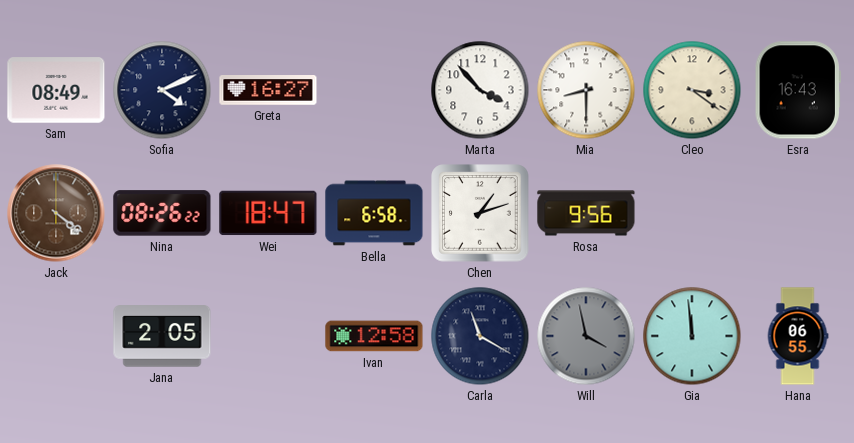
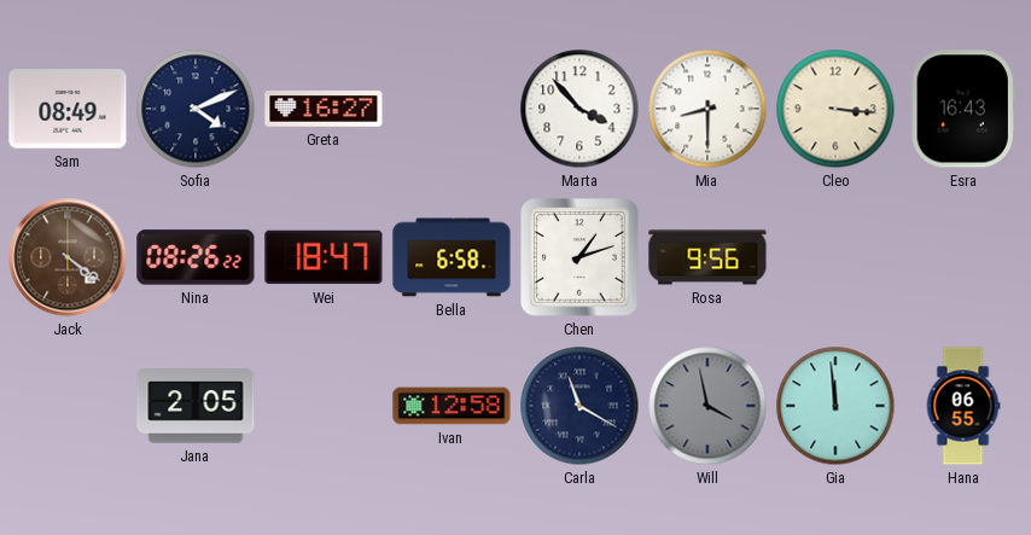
Cleo: 3:21 -> 3:16 (835, 109)
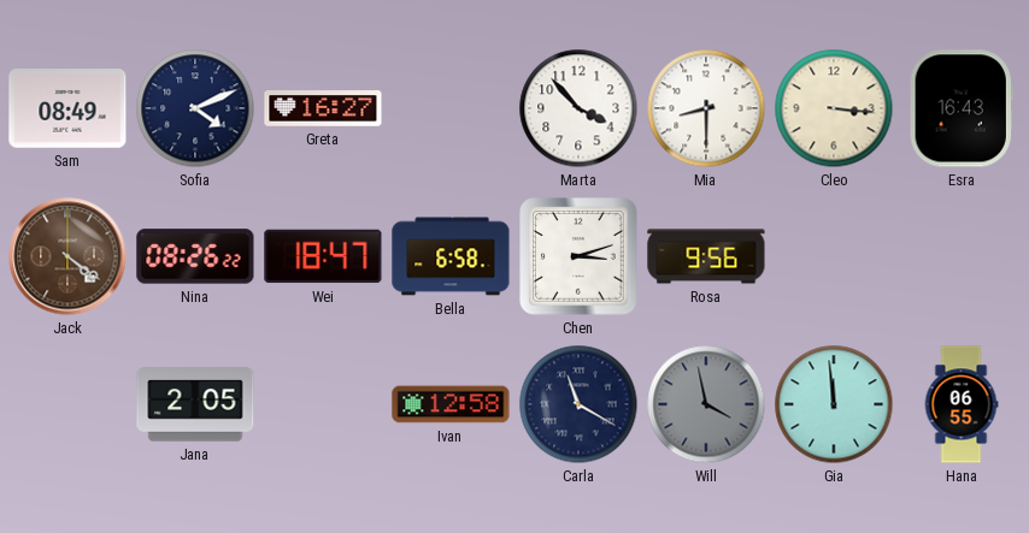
Chen: 1:12 -> 3:12 (578, 256)
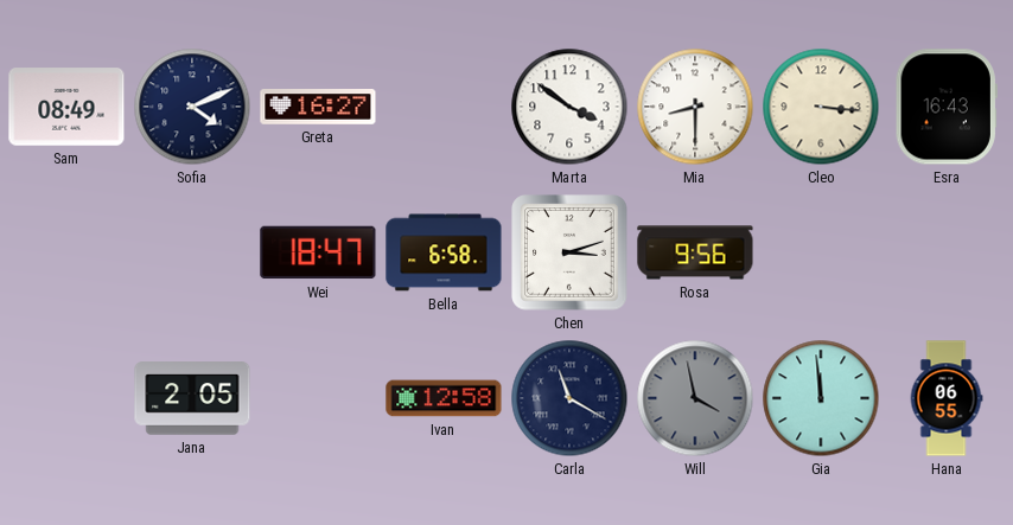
Marta: 3:53 -> 3:51 (569, 107)
Jack: 4:21 -> none (67, 256)
Nina: 08:26 -> none (195, 256)
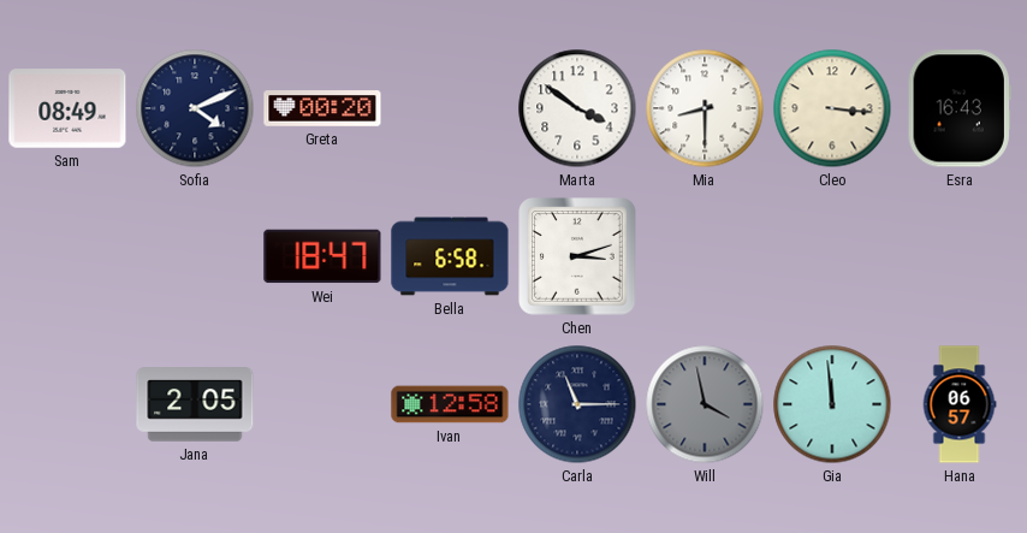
Greta: 16:27 -> 00:20 (322, 108)
Rosa: 9:56 -> none (695, 252)
Carla: 11:20 -> 11:15 (577, 404)
Hana: 06:55 -> 06:57 (960, 404)
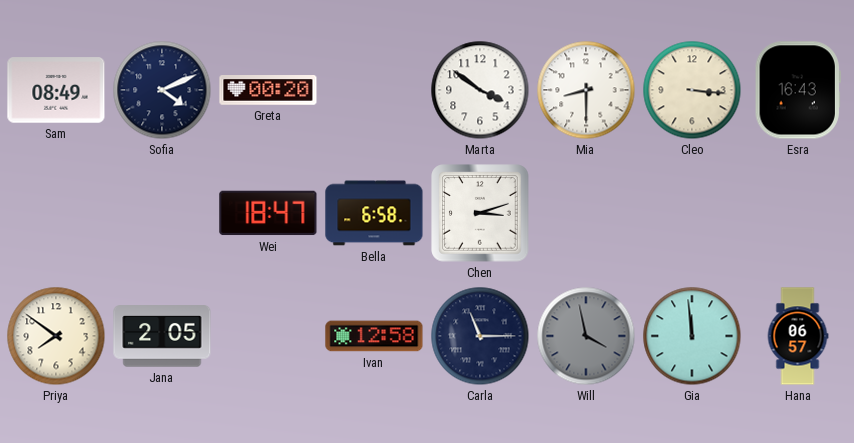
Priya: none -> 7:51 (56, 336)
